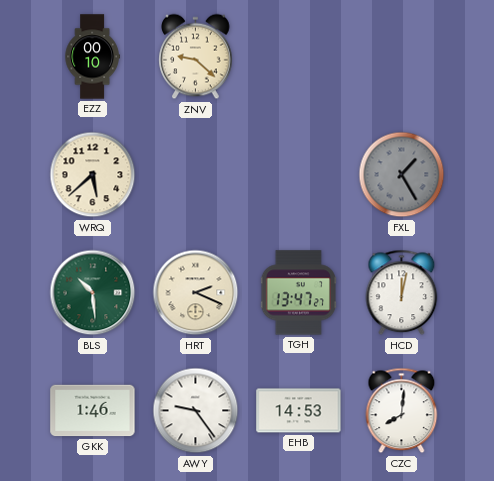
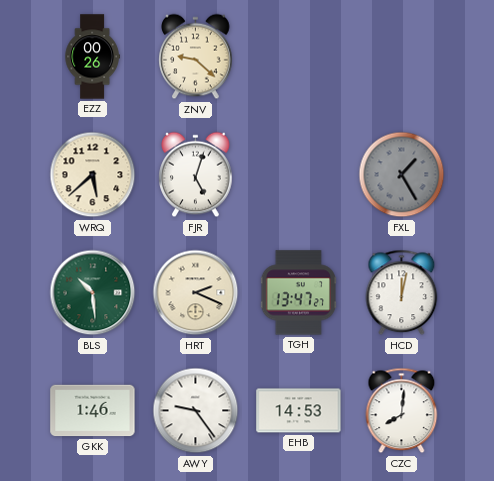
EZZ: 00:10 -> 00:26 (92, 57)
FJR: none -> 5:03 (196, 175)
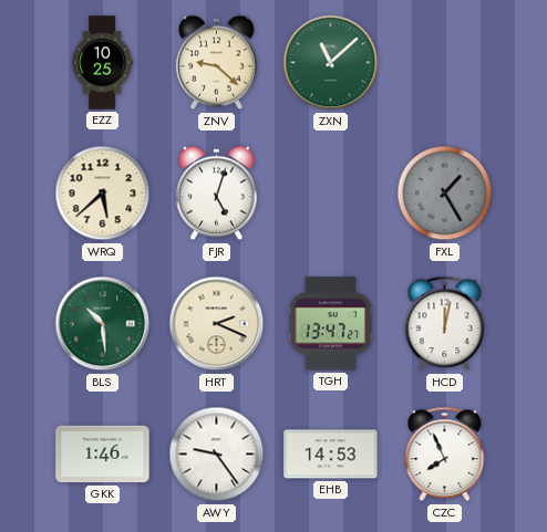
EZZ: 00:26 -> 10:25 (102, 63)
ZXN: none -> 11:08 (331, 63)
CZC: 8:01 -> 7:56 (445, 455)
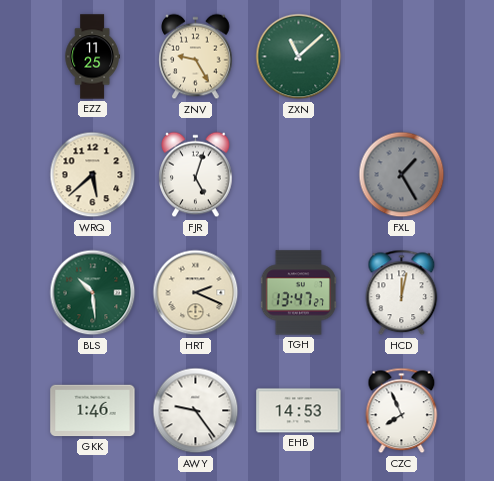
EZZ: 10:25 -> 11:25 (92, 57)
ZNV: 9:22 -> 9:25 (196, 57)
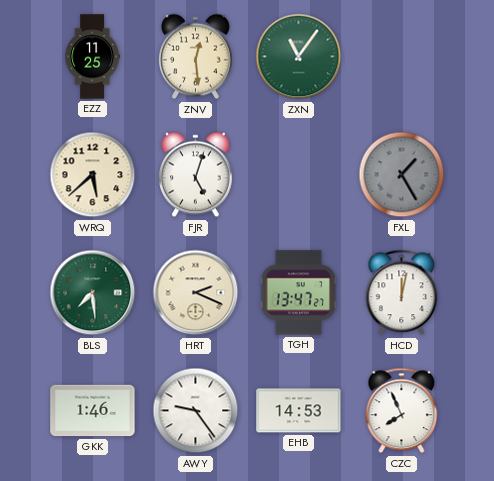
ZNV: 9:25 -> 12:29 (196, 57)
ZXN: 11:08 -> 11:06 (299, 57)
BLS: 10:29 -> 7:29 (93, 293)
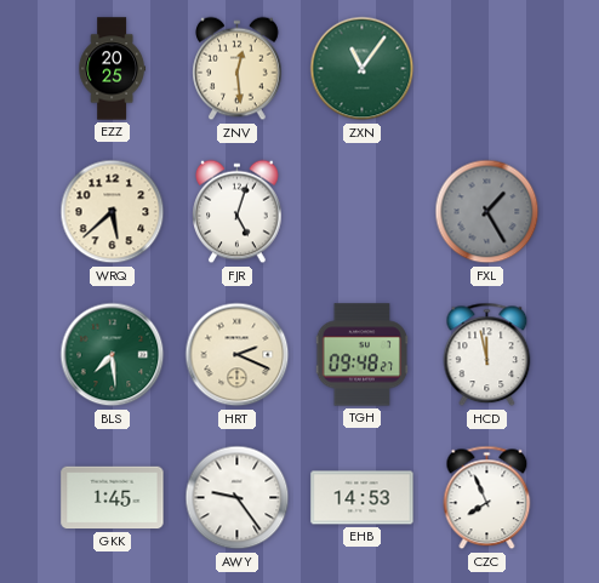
EZZ: 11:25 -> 20:25 (112, 69)
TGH: 13:47 -> 09:48 (361, 355)
HCD: 12:02 -> 11:58 (487, 355)
GKK: 1:46 -> 1:45 (113, 498)
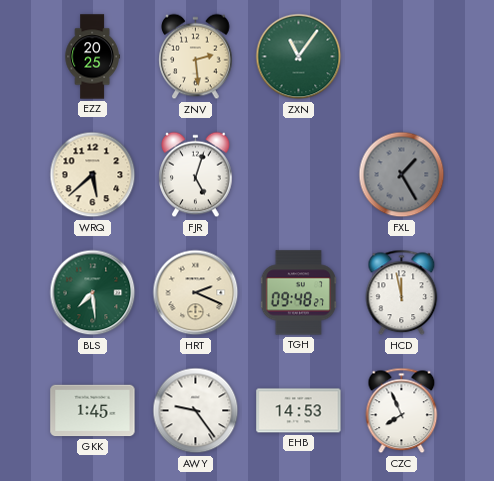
ZNV: 12:29 -> 2:29 (196, 57)
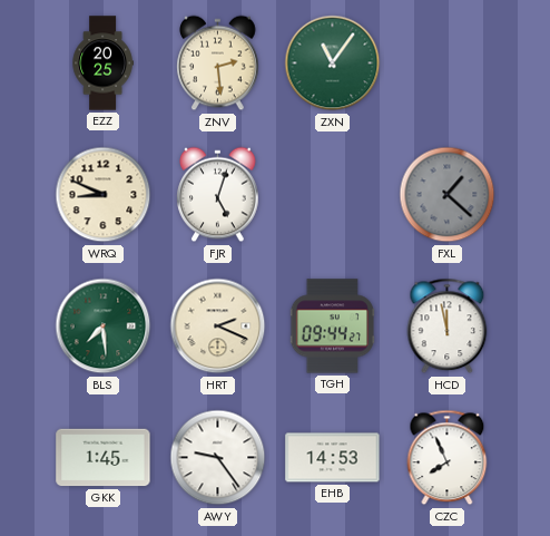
WRQ: 5:38 -> 8:49 (104, 195)
FXL: 1:25 -> 1:22 (448, 195)
TGH: 09:48 -> 09:44 (332, 327)
